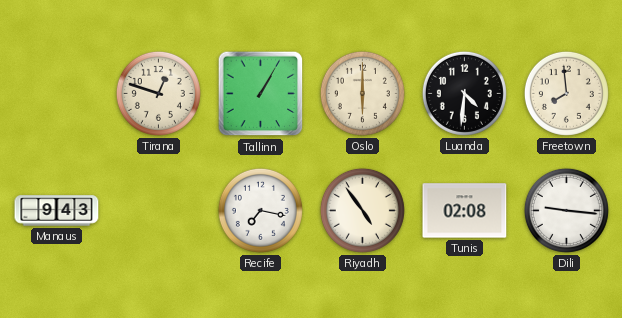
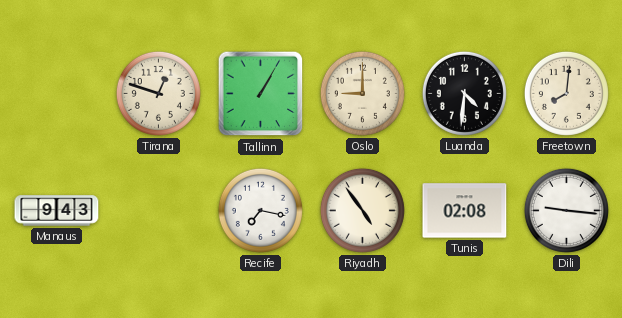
Oslo: 6:00 -> 9:00 (362, 93)
Freetown: 7:59 -> 8:01 (566, 93)
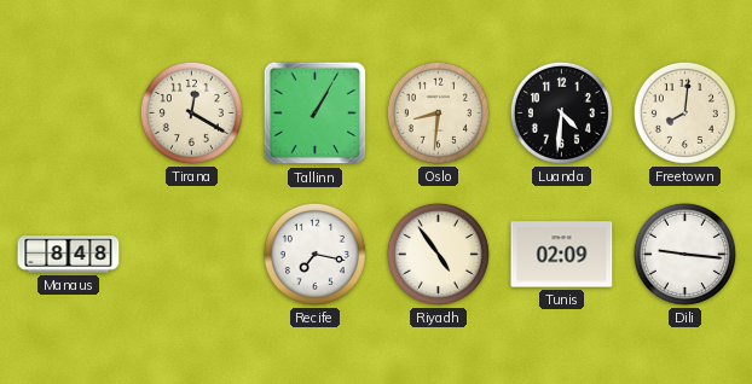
Tirana: 12:48 -> 12:20 (191, 112)
Oslo: 9:00 -> 8:31 (438, 112)
Manaus: 9:43 -> 8:48 (69, 255)
Tunis: 02:08 -> 02:09 (562, 255)
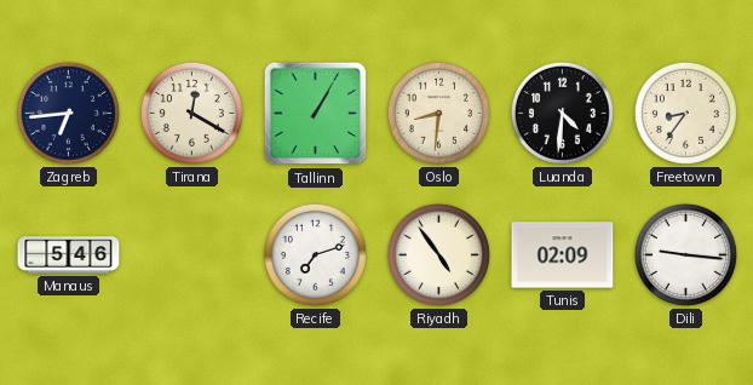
Zagreb: none -> 6:44 (68, 113)
Freetown: 8:01 -> 8:36 (685, 113)
Manaus: 8:48 -> 5:46 (69, 255)
Recife: 7:17 -> 7:12 (315, 254)
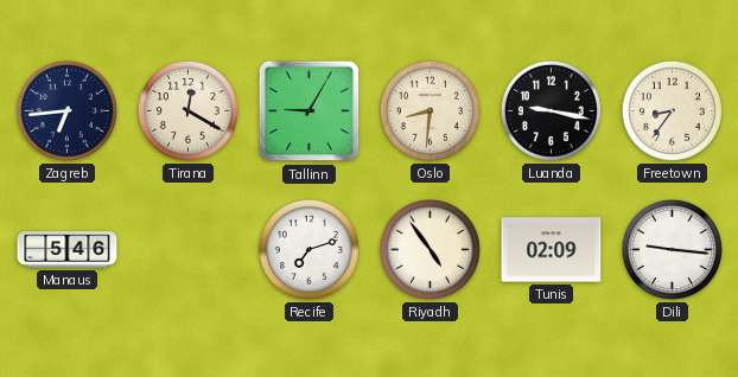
Tallinn: 1:05 -> 9:05 (310, 111)
Luanda: 4:31 -> 9:17 (551, 110)
